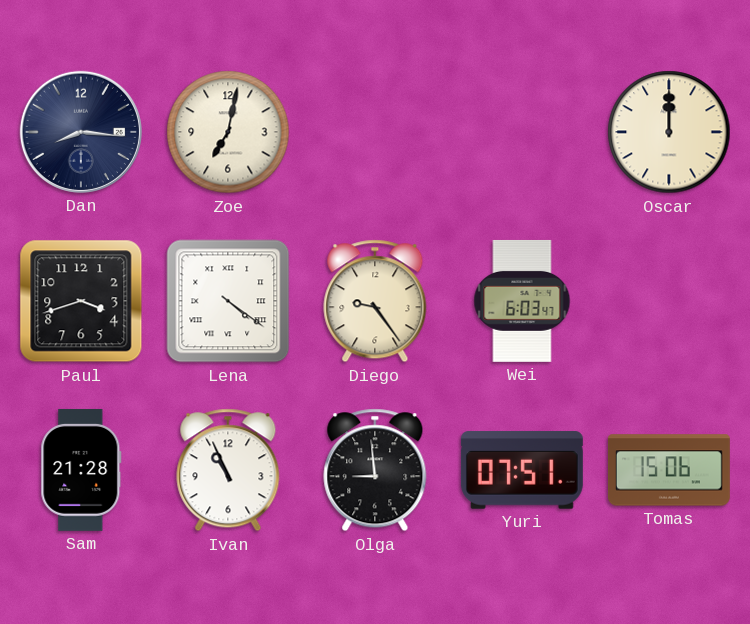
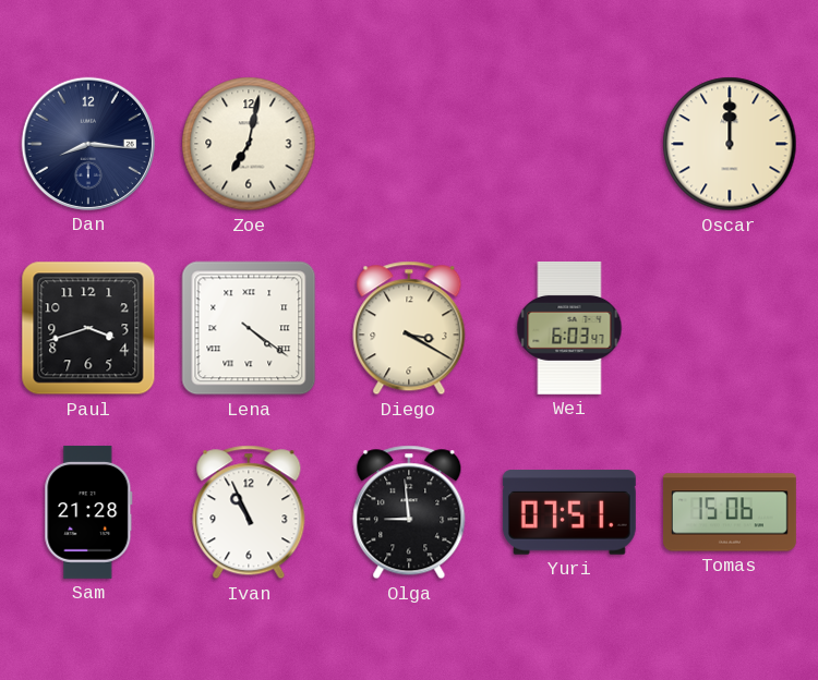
Diego: 9:24 -> 3:20 (409, 328)
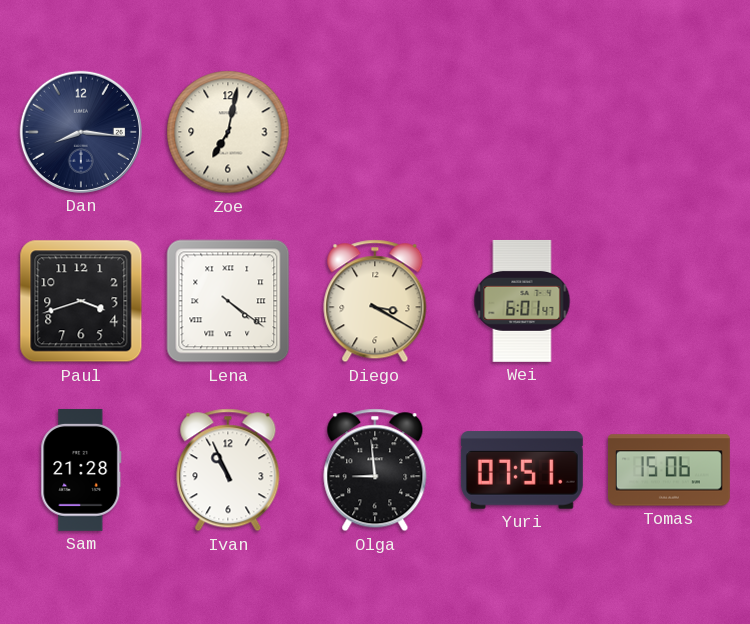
Oscar: 12:00 -> none (730, 144)
Wei: 6:03 -> 6:01 (522, 301)
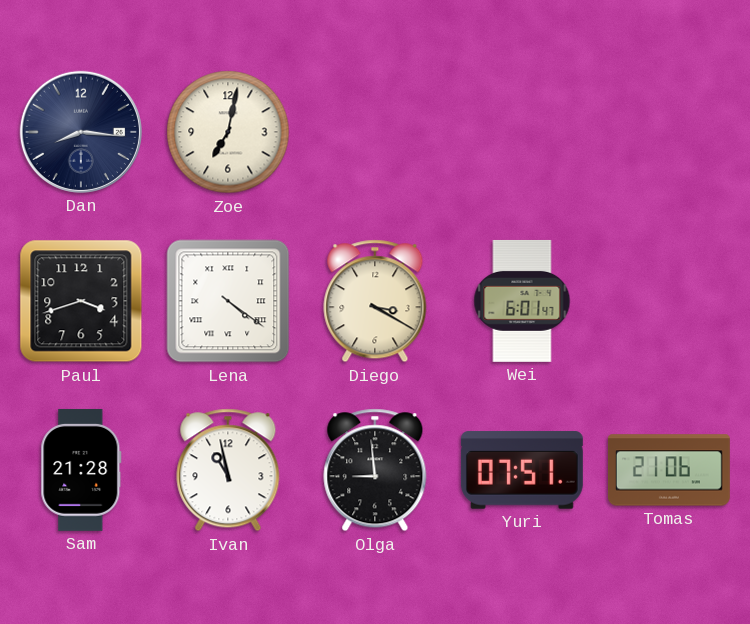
Ivan: 10:56 -> 10:58 (228, 470)
Tomas: 15:06 -> 21:06 (669, 470)
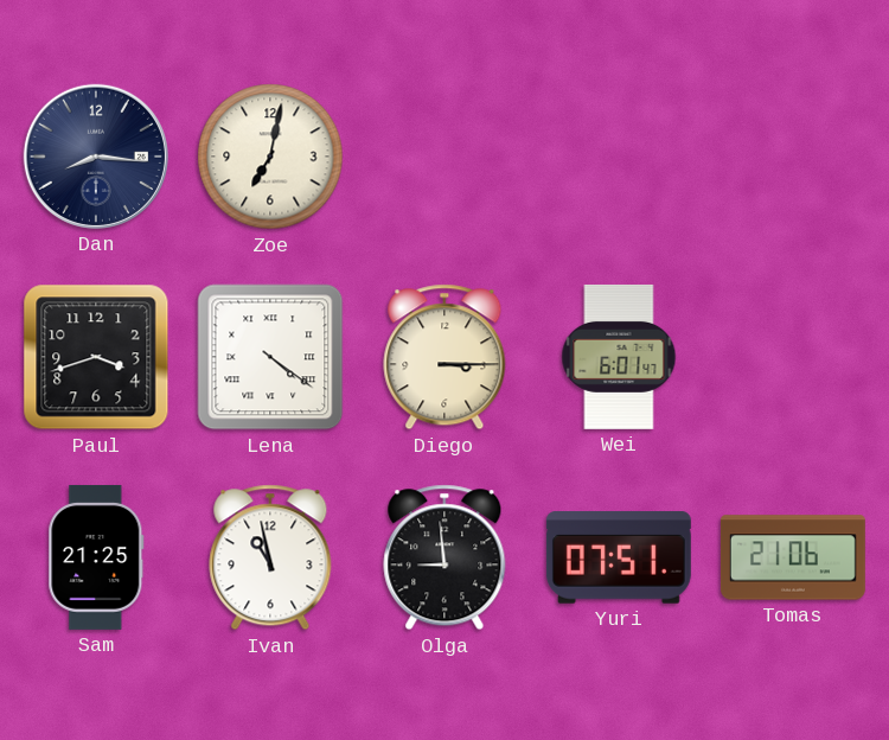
Diego: 3:20 -> 3:15 (444, 357)
Sam: 21:28 -> 21:25 (96, 557)
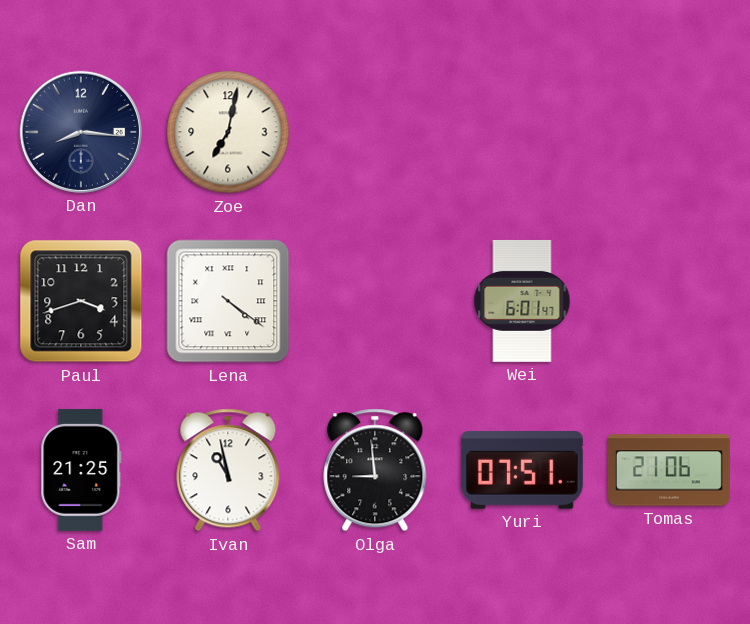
Diego: 3:15 -> none (444, 357)
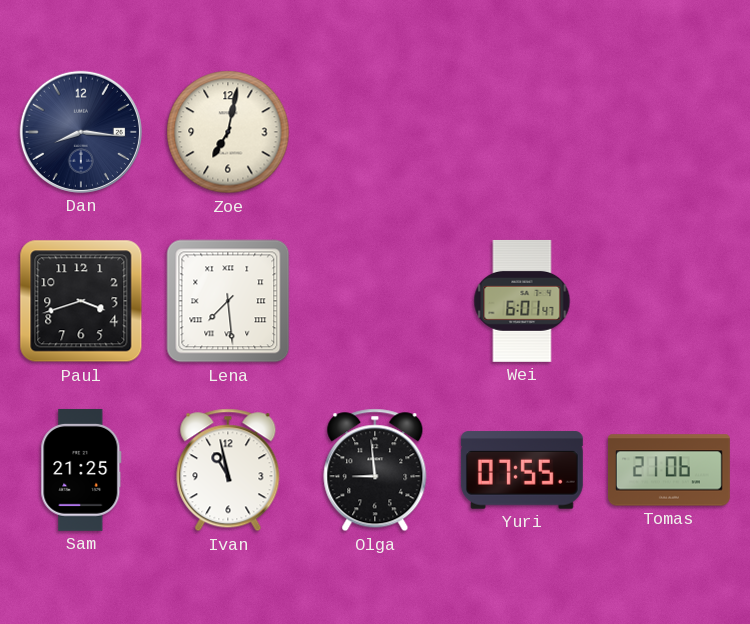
Lena: 4:21 -> 7:29 (228, 301)
Yuri: 07:51 -> 07:55 (522, 470)
